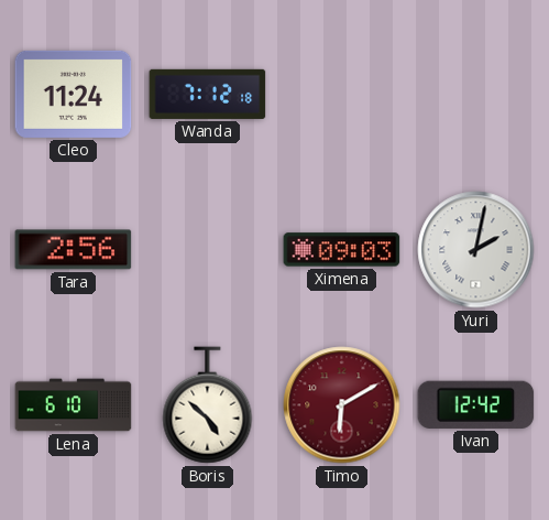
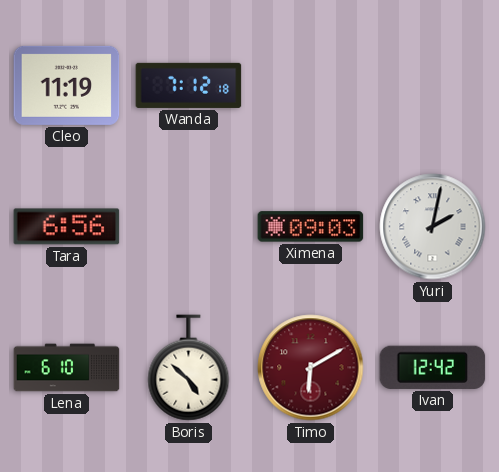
Cleo: 11:24 -> 11:19 (67, 85)
Tara: 2:56 -> 6:56 (67, 227)
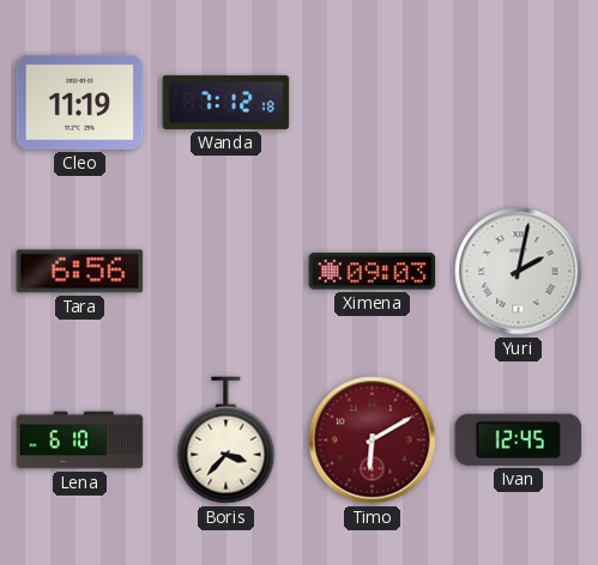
Boris: 4:52 -> 3:37 (226, 441)
Ivan: 12:42 -> 12:45 (519, 439)
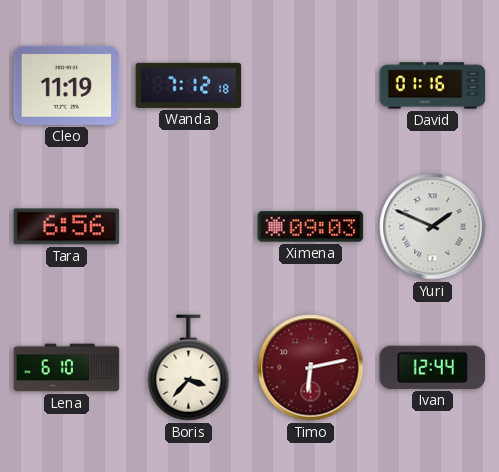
David: none -> 01:16 (433, 86)
Yuri: 2:02 -> 1:49 (433, 227)
Timo: 6:10 -> 6:13 (311, 368)
Ivan: 12:45 -> 12:44 (433, 367)
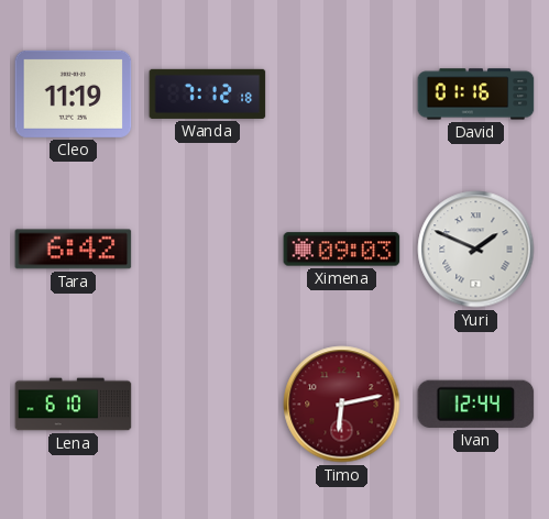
Tara: 6:56 -> 6:42 (74, 250)
Boris: 3:37 -> none (189, 368)
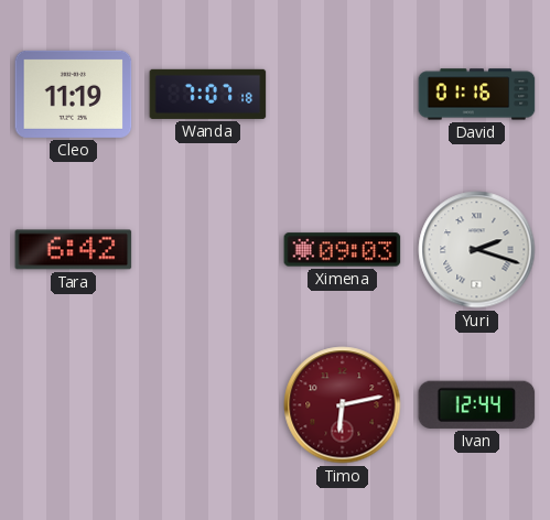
Wanda: 7:12 -> 7:07 (208, 94)
Yuri: 1:49 -> 2:18 (477, 250)
Lena: 6:10 -> none (74, 405)
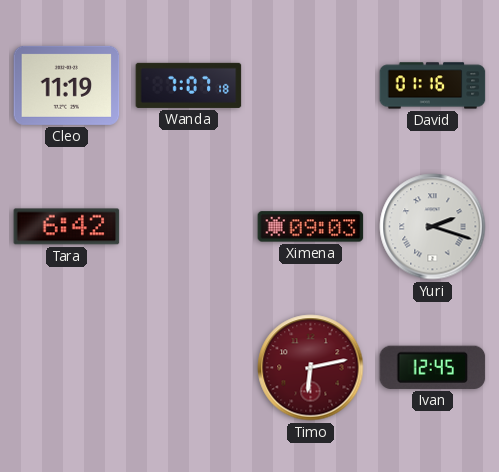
Ivan: 12:44 -> 12:45 (433, 367)
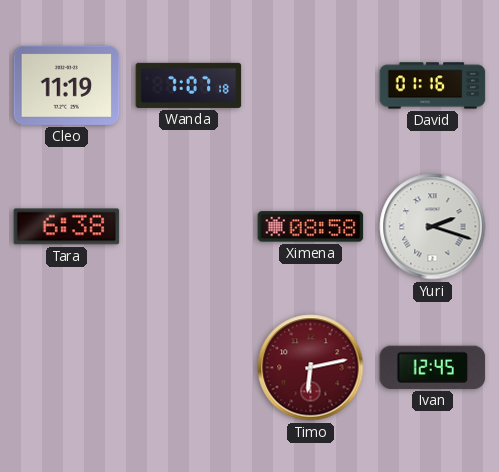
Tara: 6:42 -> 6:38 (67, 227)
Ximena: 09:03 -> 08:58 (311, 227)
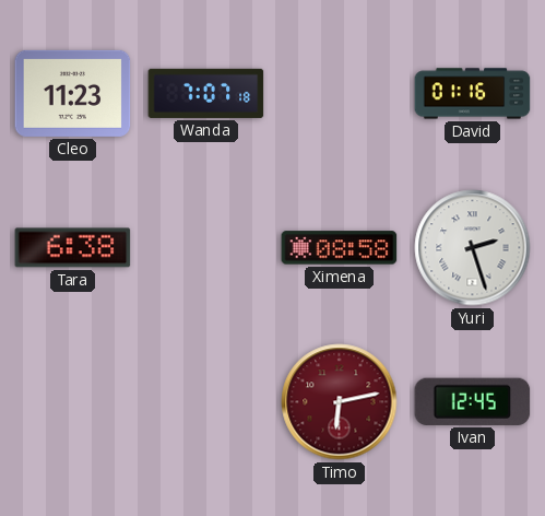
Cleo: 11:19 -> 11:23 (73, 93)
Yuri: 2:18 -> 2:27 (473, 248)
